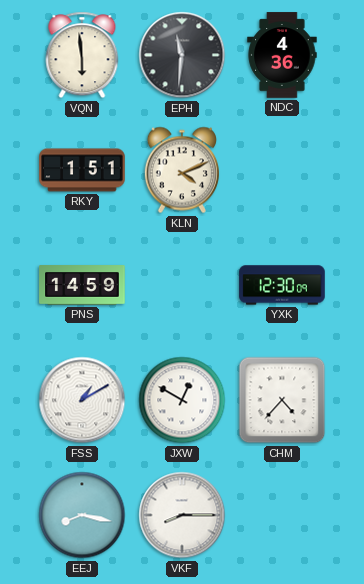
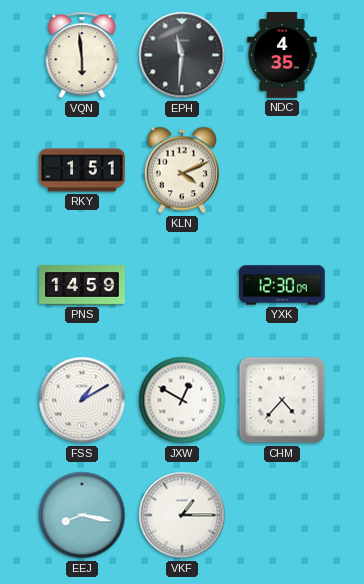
NDC: 4:36 -> 4:35 (282, 55)
VKF: 8:15 -> 1:15 (182, 515)
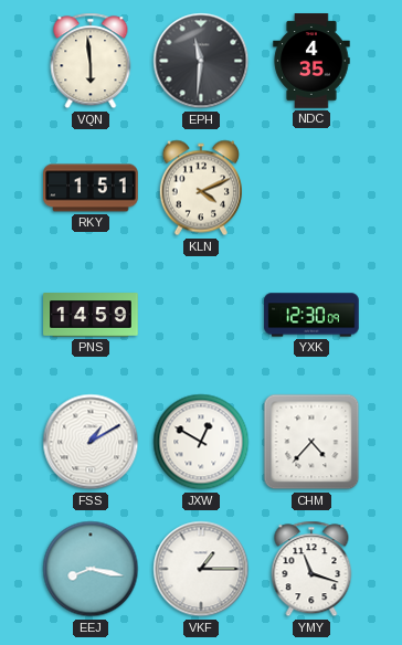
YMY: none -> 11:18 (311, 569)
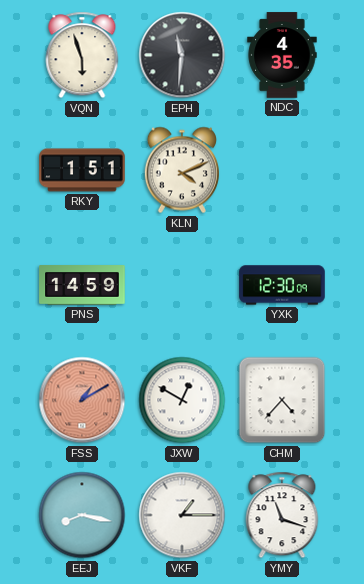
VQN: 5:59 -> 5:57 (82, 55)
FSS dial: white -> salmon (82, 400)
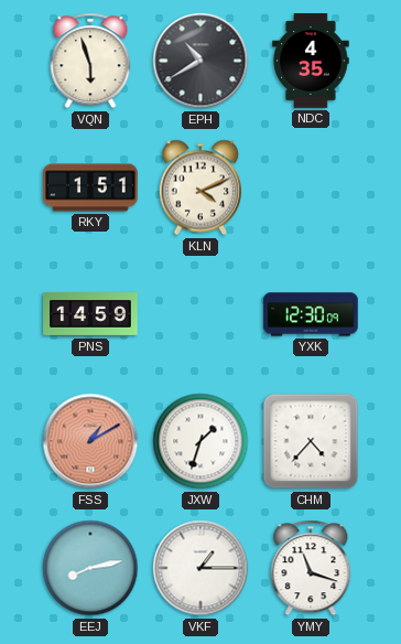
EPH: 11:31 -> 10:40 (201, 61)
JXW: 12:50 -> 1:33 (201, 441)
EEJ: 8:17 -> 8:13 (90, 568)
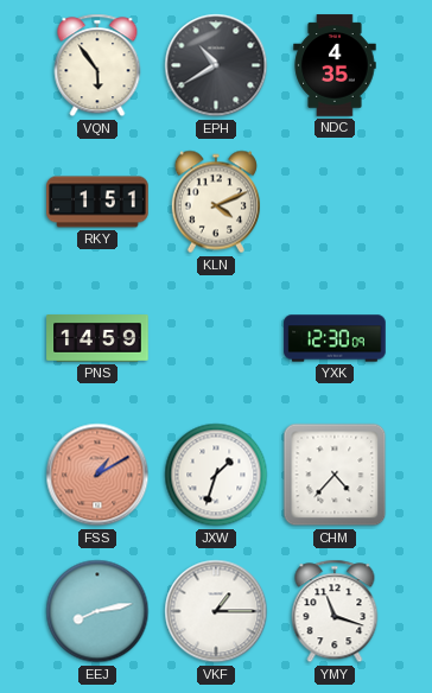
VQN: 5:57 -> 5:54 (97, 65)
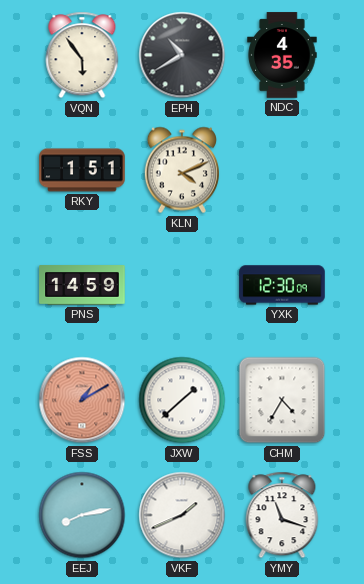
JXW: 1:33 -> 1:38 (182, 400)
CHM: 4:37 -> 4:35 (282, 400)
VKF: 1:15 -> 1:41 (182, 515)
